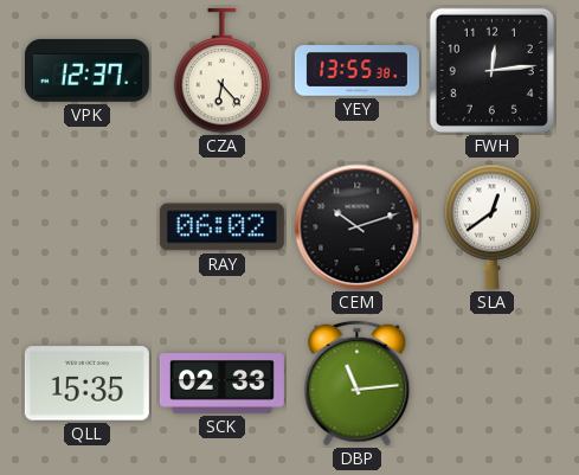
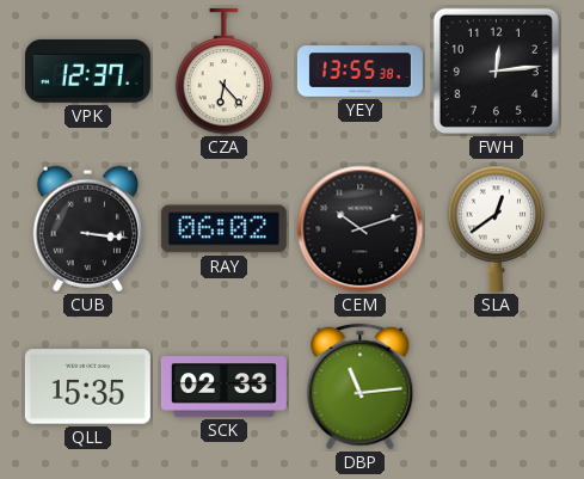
CUB: none -> 3:16 (87, 228)
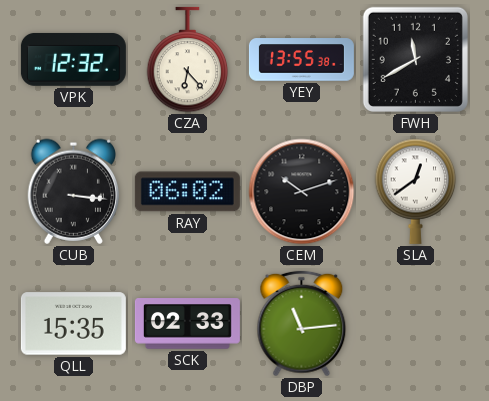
VPK: 12:37 -> 12:32 (73, 59)
FWH: 12:14 -> 11:40 (415, 59)
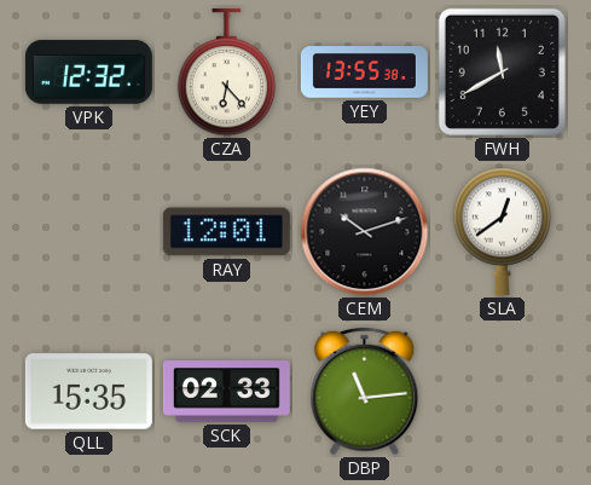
CUB: 3:16 -> none (73, 191)
RAY: 06:02 -> 12:01 (226, 232)
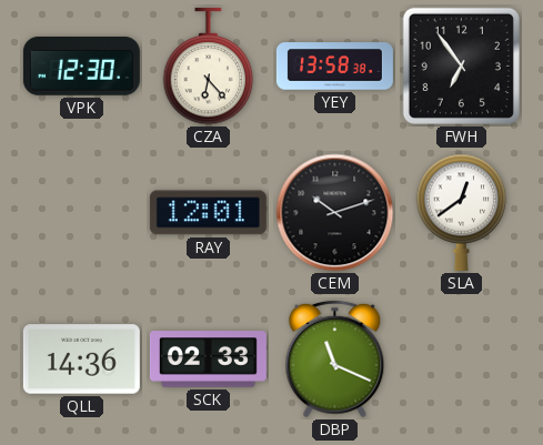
VPK: 12:32 -> 12:30 (81, 65)
YEY: 13:55 -> 13:58 (334, 67)
FWH: 11:40 -> 6:54 (461, 65)
QLL: 15:35 -> 14:36 (81, 360)
DBP: 11:14 -> 11:19 (335, 360)
